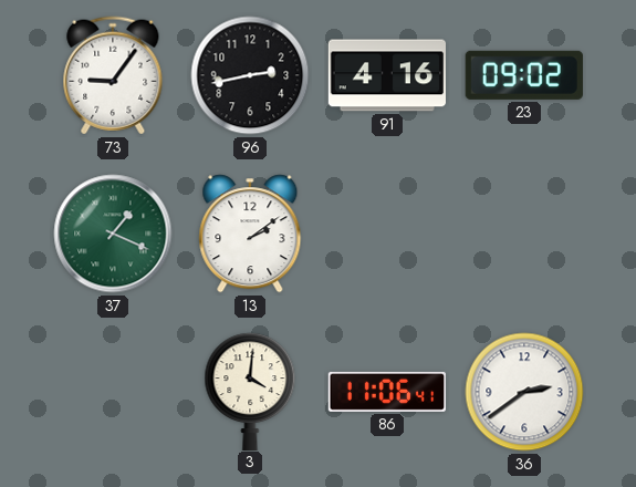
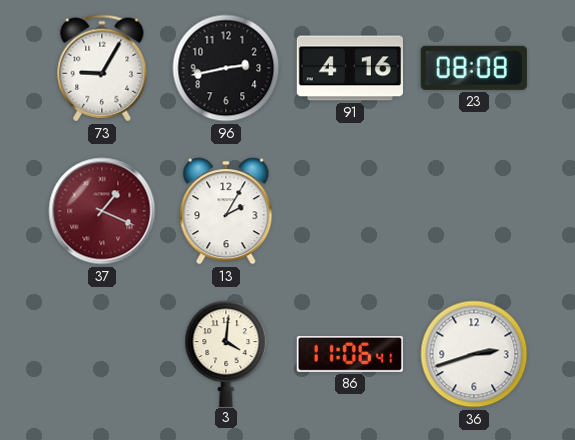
73: 9:06 -> 9:05 (102, 68)
23: 09:02 -> 08:08 (474, 68)
37 dial: green -> burgundy (102, 211)
13: 2:09 -> 2:05 (226, 211)
36: 2:39 -> 2:42 (474, 354)
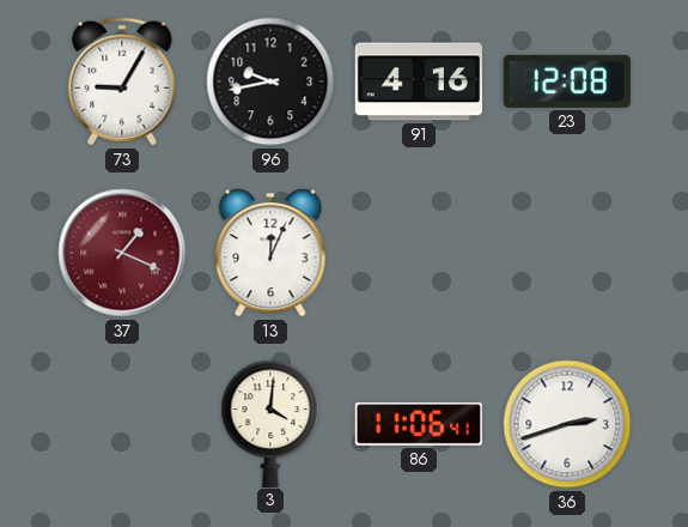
96: 2:43 -> 9:43 (270, 81)
23: 08:08 -> 12:08 (567, 81)
13: 2:05 -> 12:04 (270, 253)
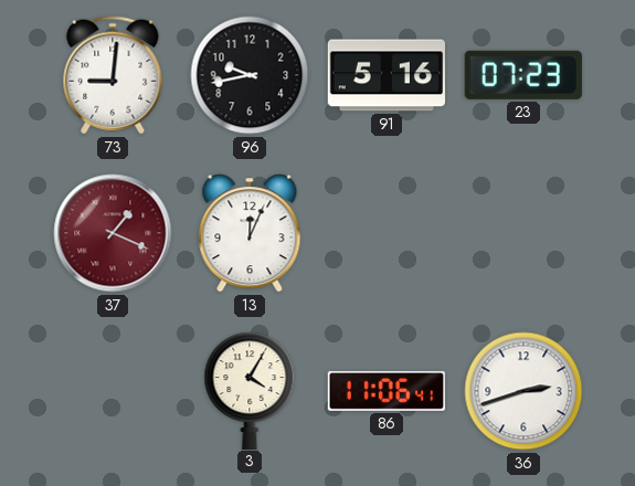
73: 9:05 -> 9:01 (113, 75)
91: 4:16 -> 5:16 (385, 75)
23: 12:08 -> 07:23 (523, 75)
3: 4:01 -> 4:05 (250, 390)
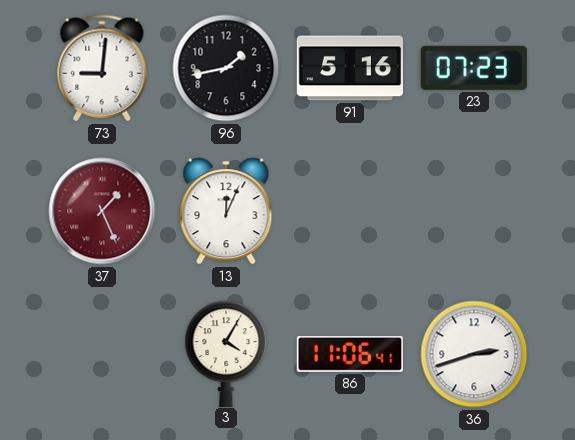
96: 9:43 -> 1:43 (226, 68)
37: 1:19 -> 1:26 (102, 211)
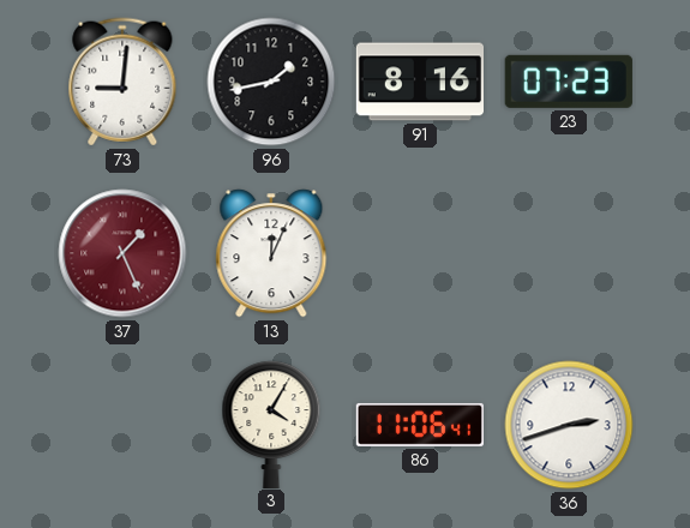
91: 5:16 -> 8:16 (419, 82)
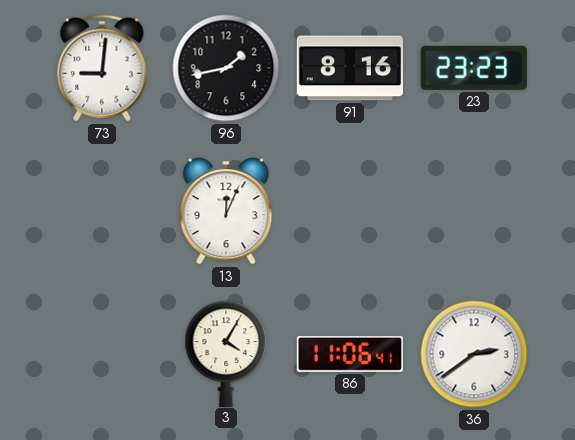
23: 07:23 -> 23:23 (474, 68)
37: 1:26 -> none (122, 253)
36: 2:42 -> 2:39 (474, 354)
